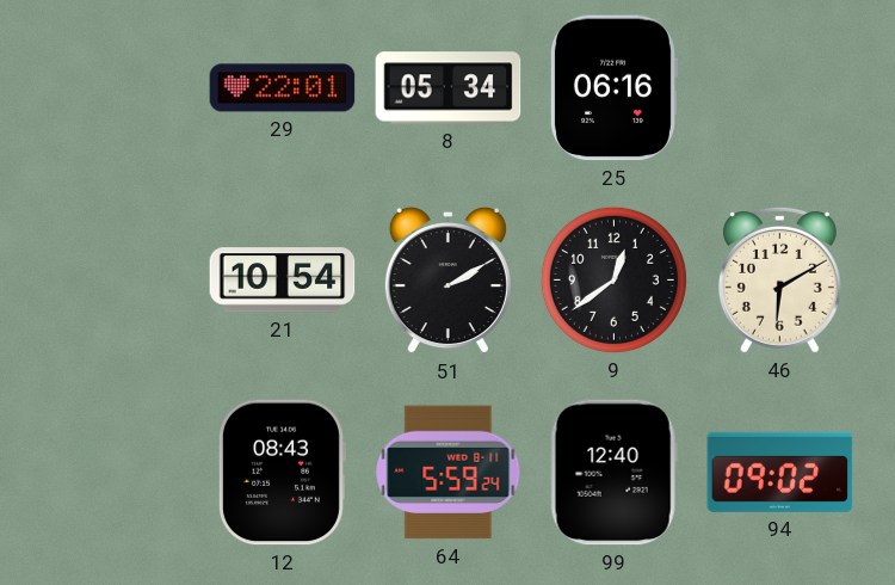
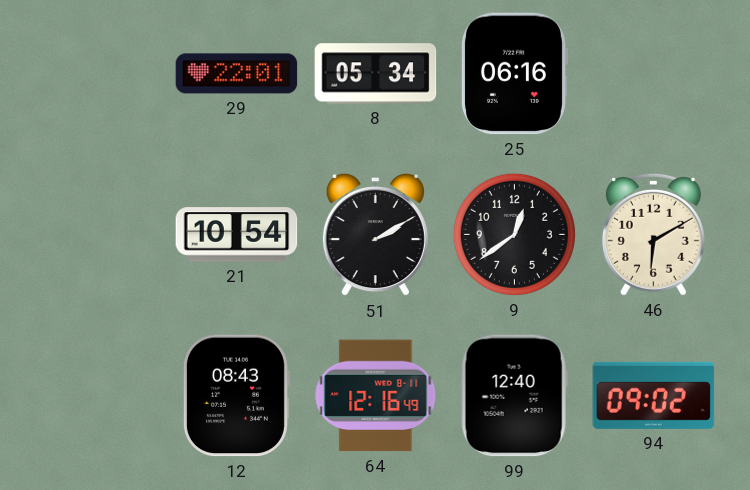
64: 5:59 -> 12:16 (376, 396)
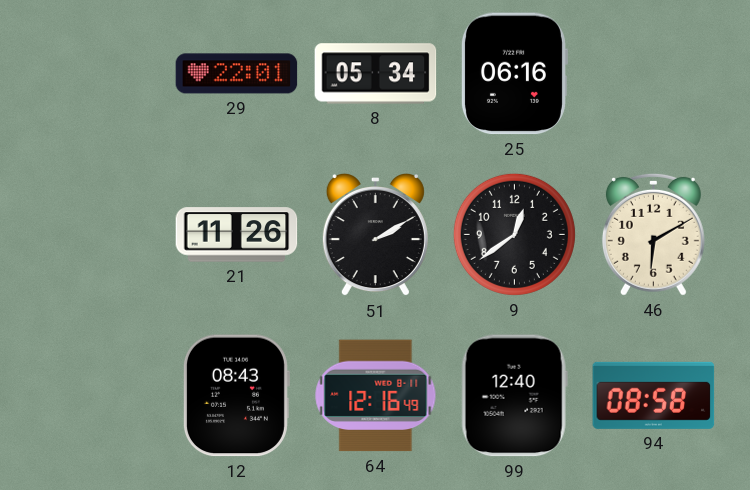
21: 10:54 -> 11:26 (237, 235)
94: 09:02 -> 08:58 (654, 395)
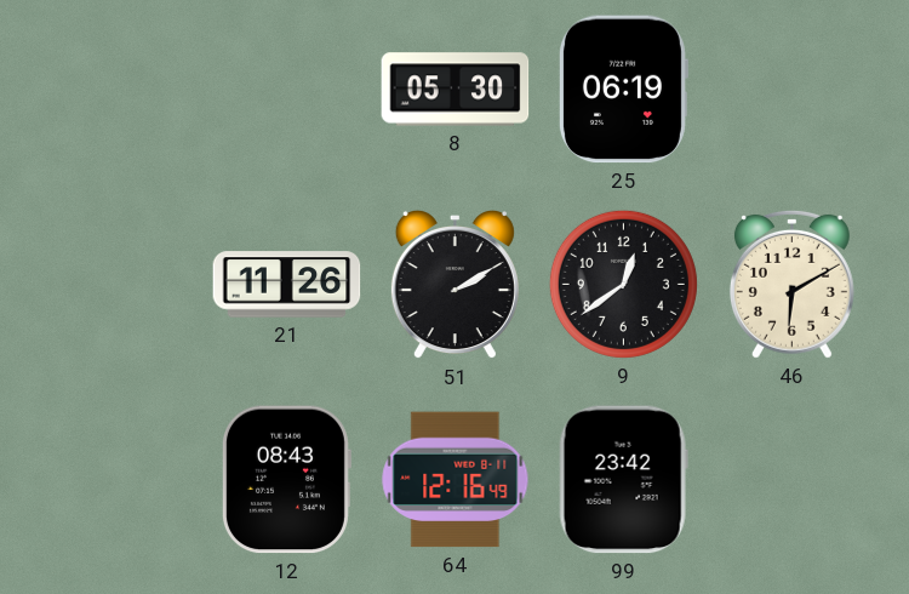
29: 22:01 -> none (237, 74)
8: 05:34 -> 05:30 (456, 90)
25: 06:16 -> 06:19 (623, 90)
99: 12:40 -> 23:42 (623, 480)
94: 08:58 -> none (654, 395)
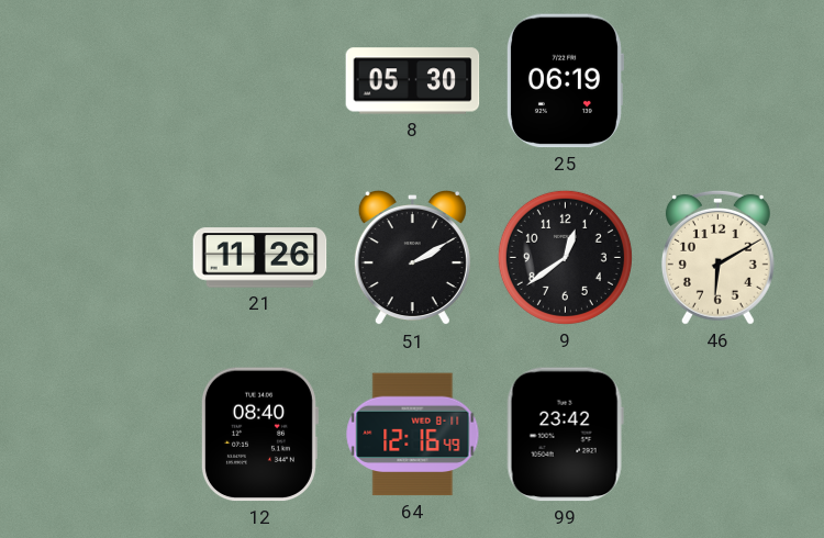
12: 08:43 -> 08:40 (259, 435)
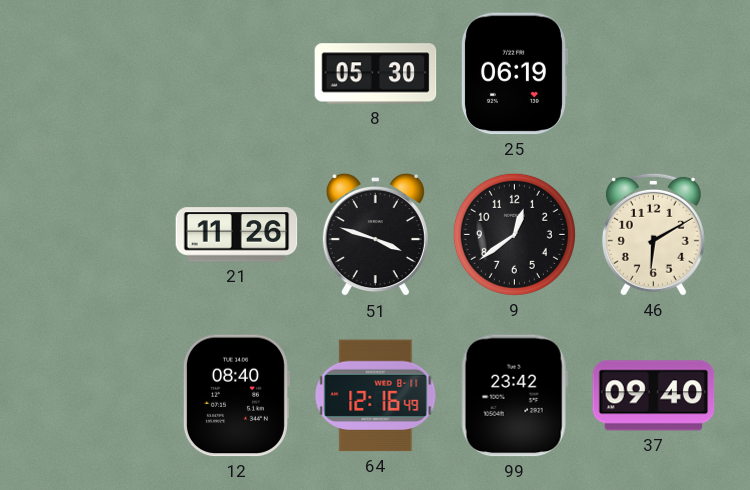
51: 2:10 -> 3:48 (375, 236)
37: none -> 09:40 (654, 396)
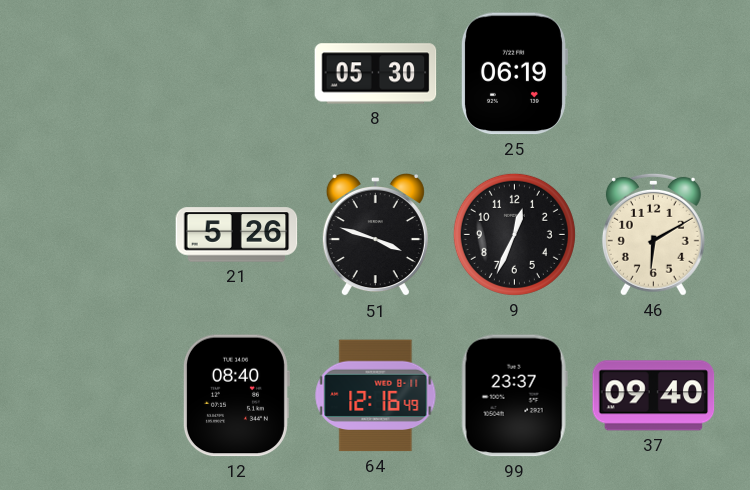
21: 11:26 -> 5:26 (237, 235)
9: 12:39 -> 12:34 (514, 234)
99: 23:42 -> 23:37 (514, 396)
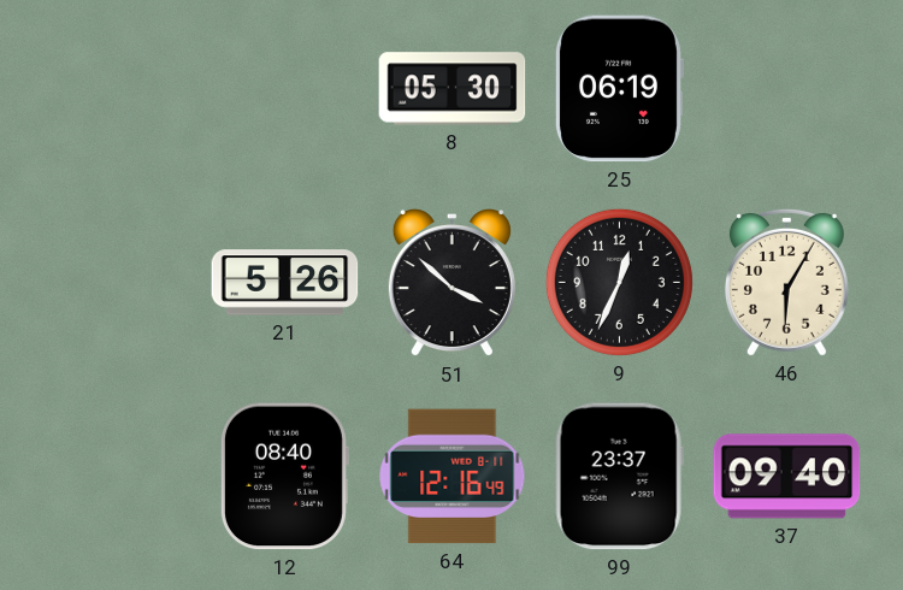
51: 3:48 -> 3:52 (451, 284)
46: 6:10 -> 6:05 (786, 282)
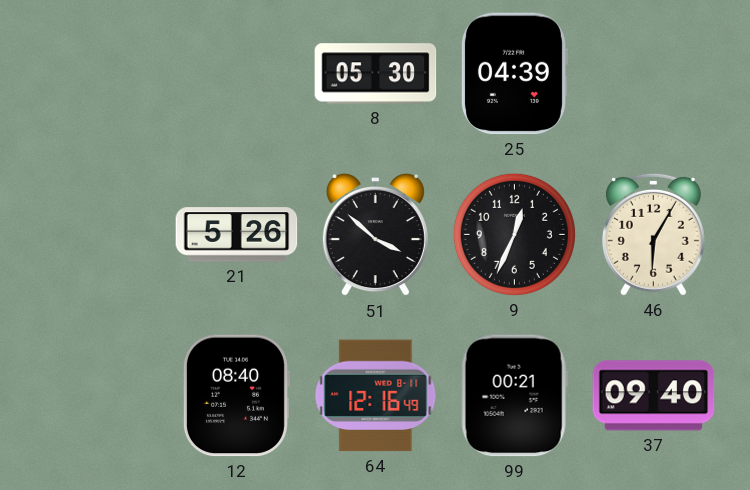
25: 06:19 -> 04:39 (514, 74)
99: 23:37 -> 00:21 (514, 396)
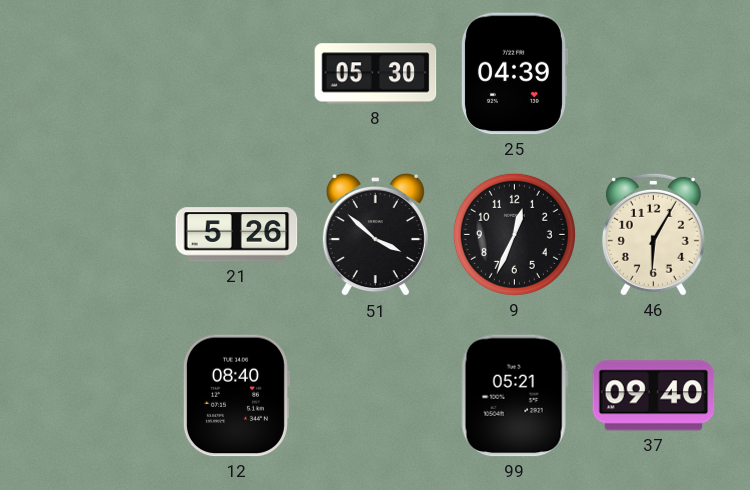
64: 12:16 -> none (376, 396)
99: 00:21 -> 05:21 (514, 396)
